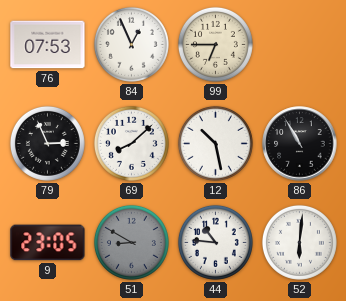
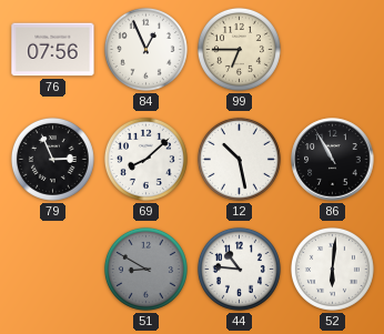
76: 07:53 -> 07:56 (53, 50)
9: 23:05 -> none (48, 243)
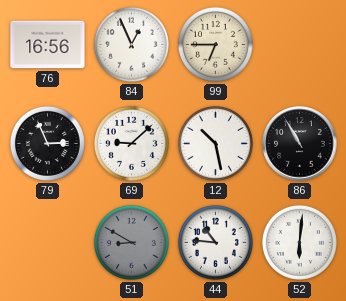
76: 07:56 -> 16:56 (48, 45)
69: 8:08 -> 9:08 (131, 143)
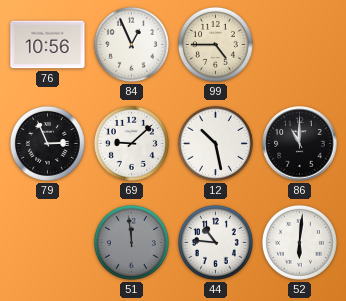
76: 16:56 -> 10:56 (48, 45)
99: 6:45 -> 4:45 (215, 44)
86: 10:55 -> 11:00 (300, 144)
51: 8:50 -> 11:59 (131, 242)
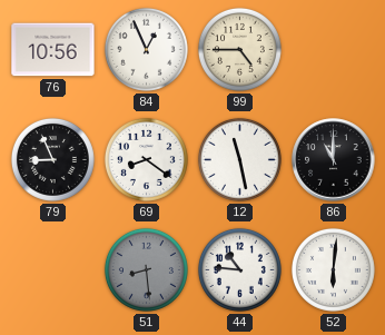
79: 2:56 -> 8:56 (52, 159)
69: 9:08 -> 8:21 (146, 159)
12: 10:28 -> 11:28 (239, 159)
51: 11:59 -> 8:29 (146, 269)
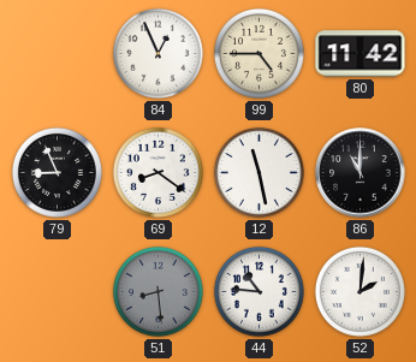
76: 10:56 -> none (53, 50)
80: none -> 11:42 (361, 54)
52: 6:01 -> 2:01 (359, 291)
